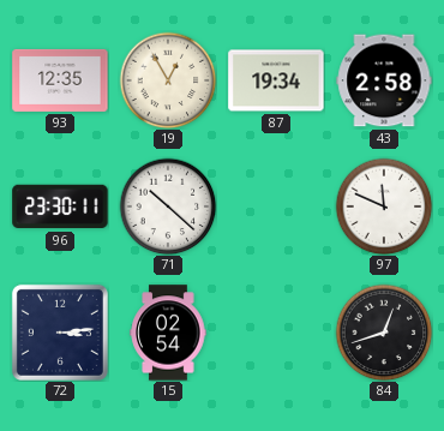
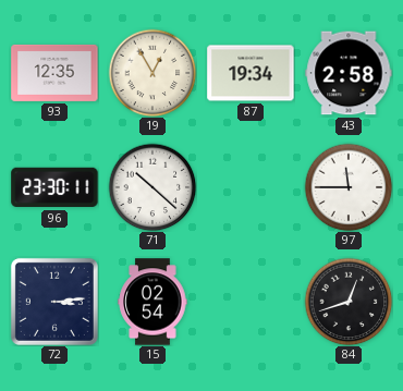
97: 11:49 -> 11:45 (349, 187)
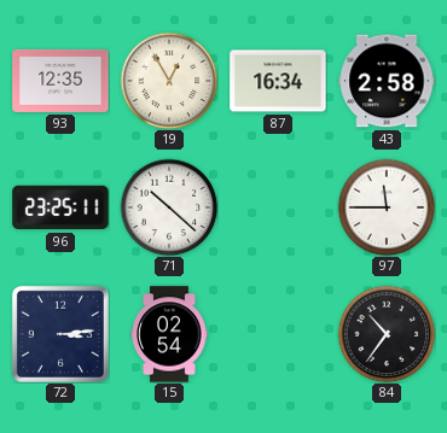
87: 19:34 -> 16:34 (278, 81)
96: 23:30 -> 23:25 (60, 207)
84: 12:42 -> 10:36 (387, 334)
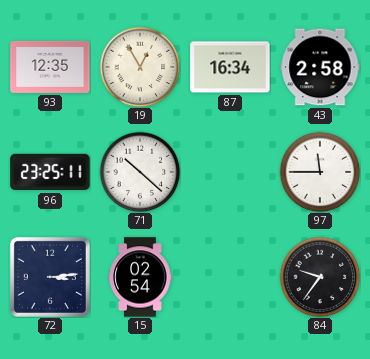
84: 10:36 -> 9:36 (320, 277)
